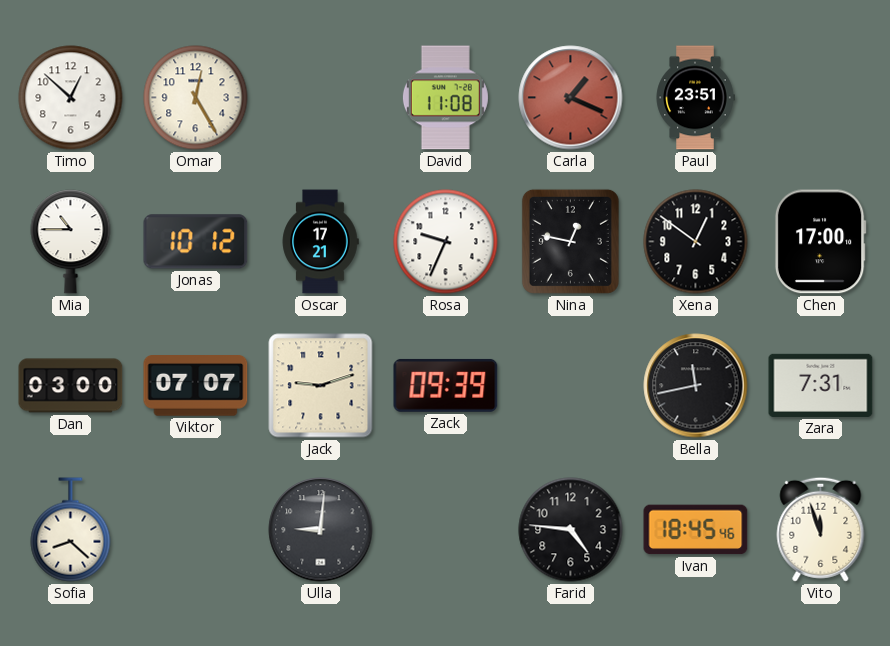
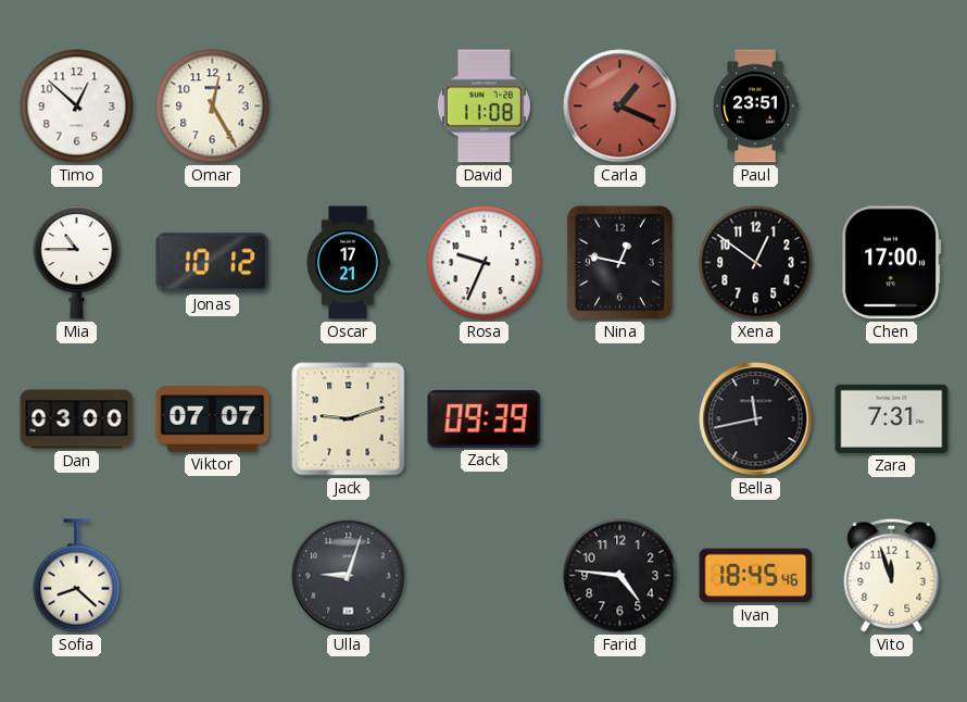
Ulla: 9:01 -> 9:03 (349, 576)
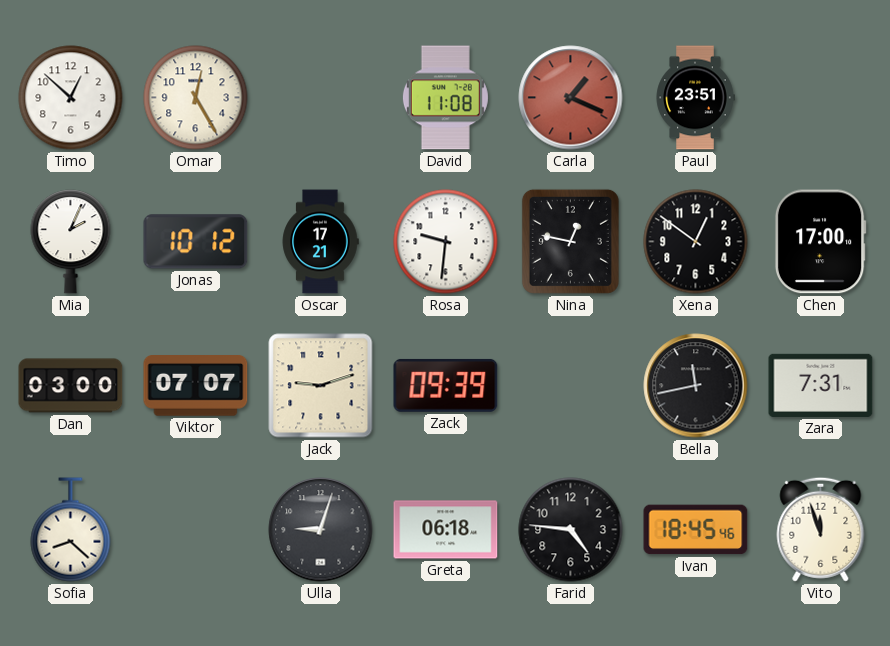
Mia: 10:45 -> 2:04 (71, 242)
Rosa: 9:34 -> 9:31 (446, 242)
Greta: none -> 06:18 (446, 530)
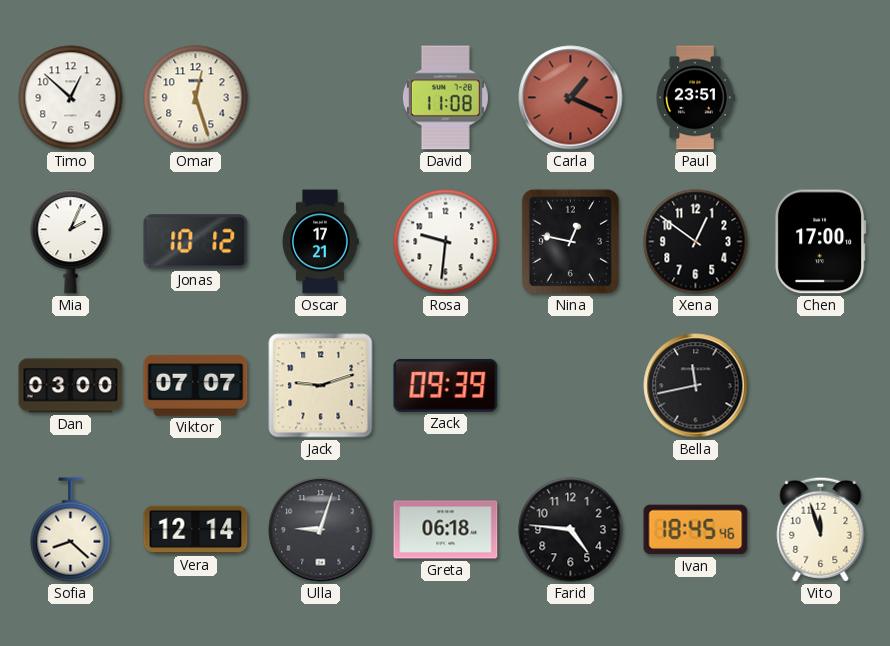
Omar: 12:25 -> 12:27 (196, 98)
Zara: 7:31 -> none (821, 385)
Vera: none -> 12:14 (196, 530)
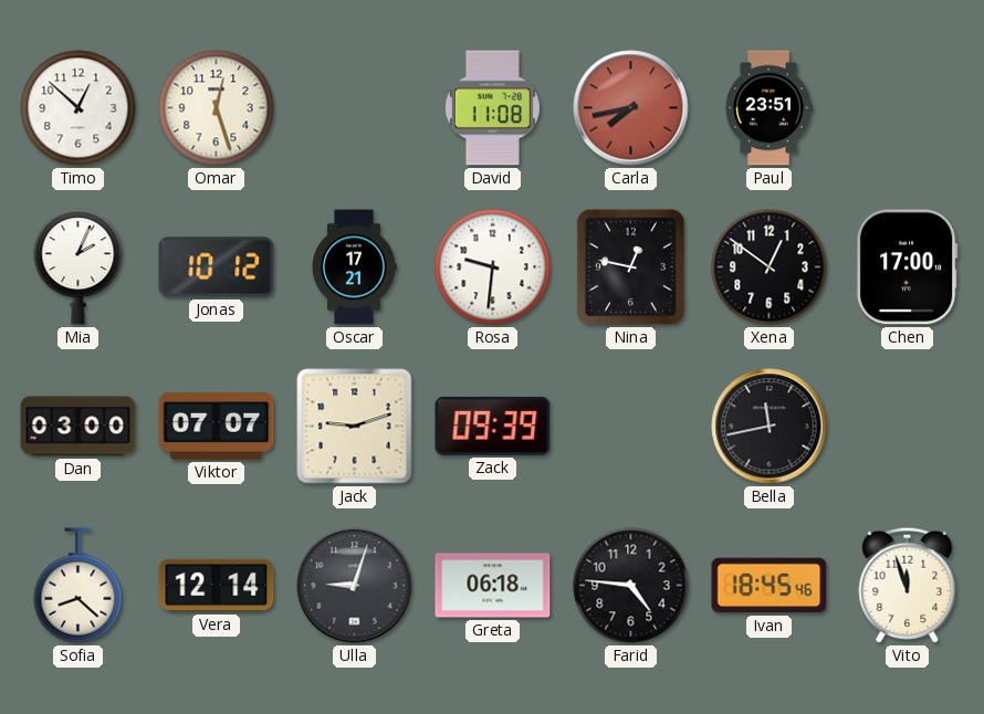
Carla: 1:19 -> 7:43 (631, 108)
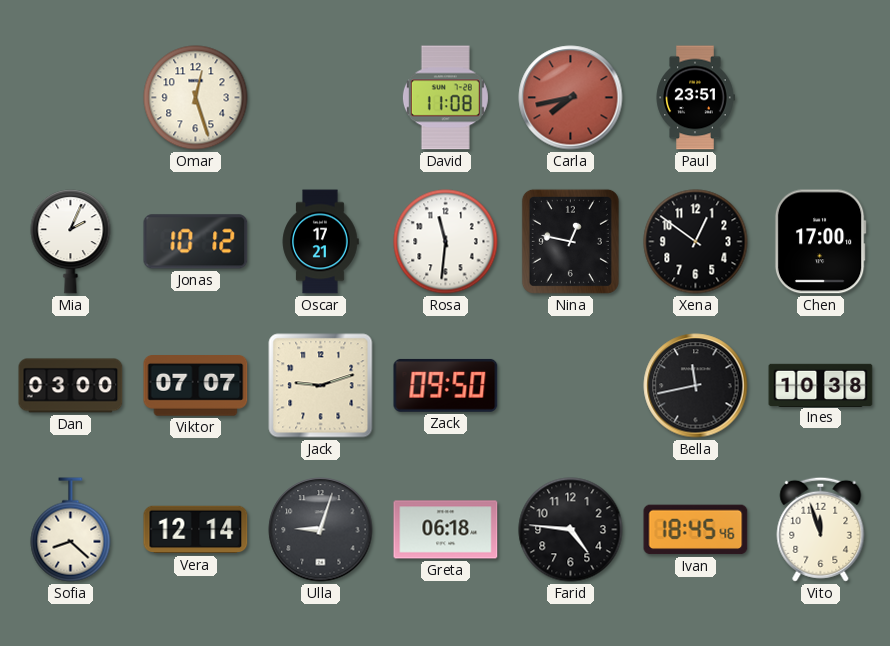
Timo: 12:52 -> none (78, 108)
Rosa: 9:31 -> 11:31 (446, 242)
Zack: 09:39 -> 09:50 (446, 385)
Ines: none -> 10:38 (821, 385)
